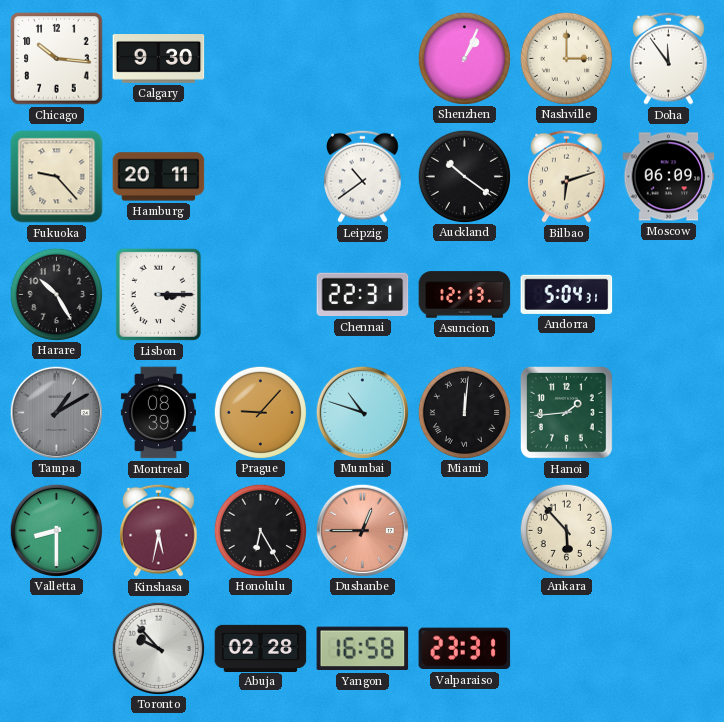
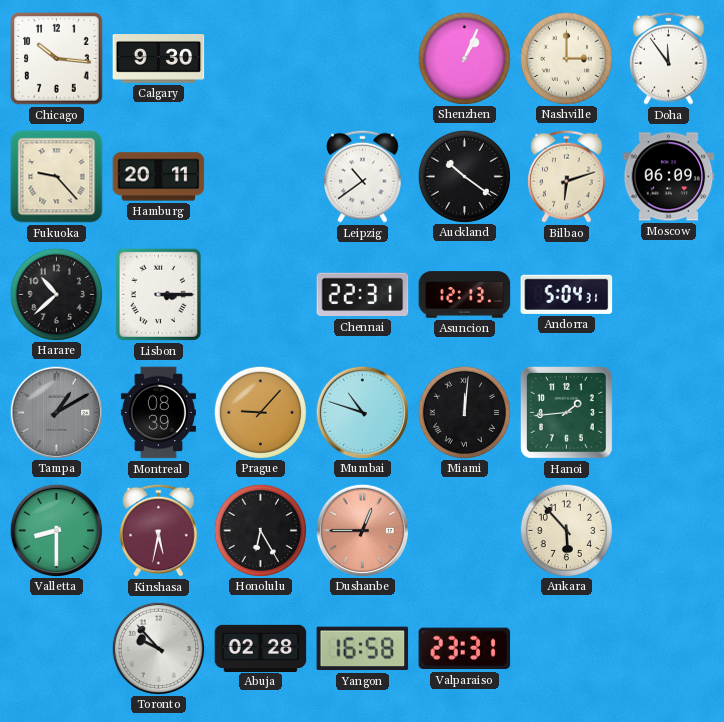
Harare: 10:25 -> 10:38 (56, 294)
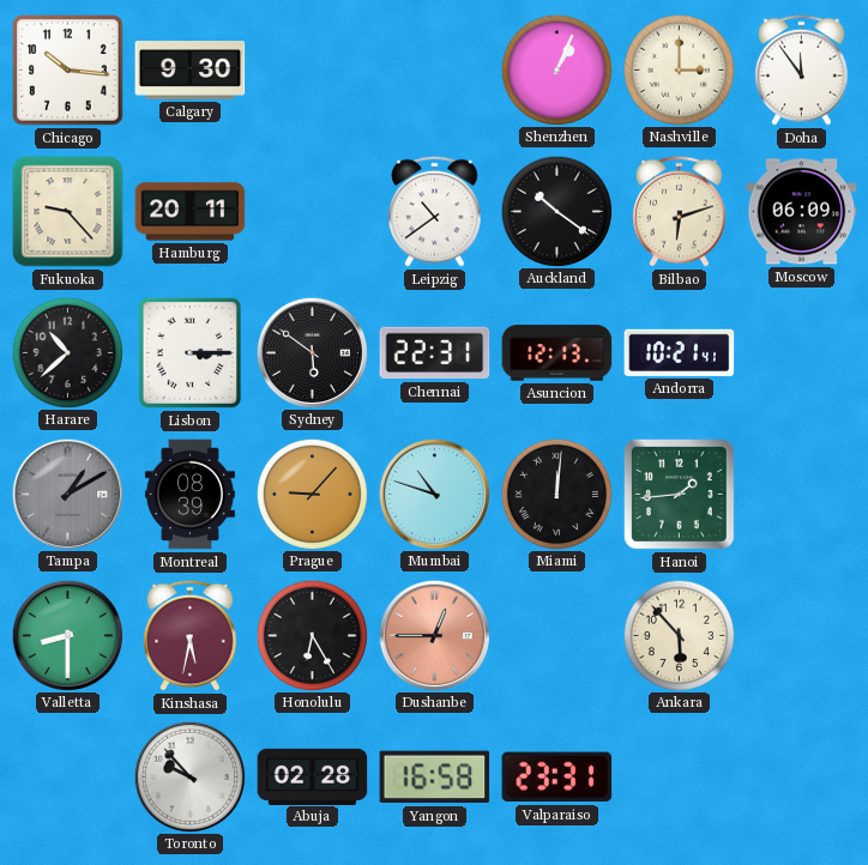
Sydney: none -> 5:51 (312, 352)
Andorra: 5:04 -> 10:21 (680, 352)
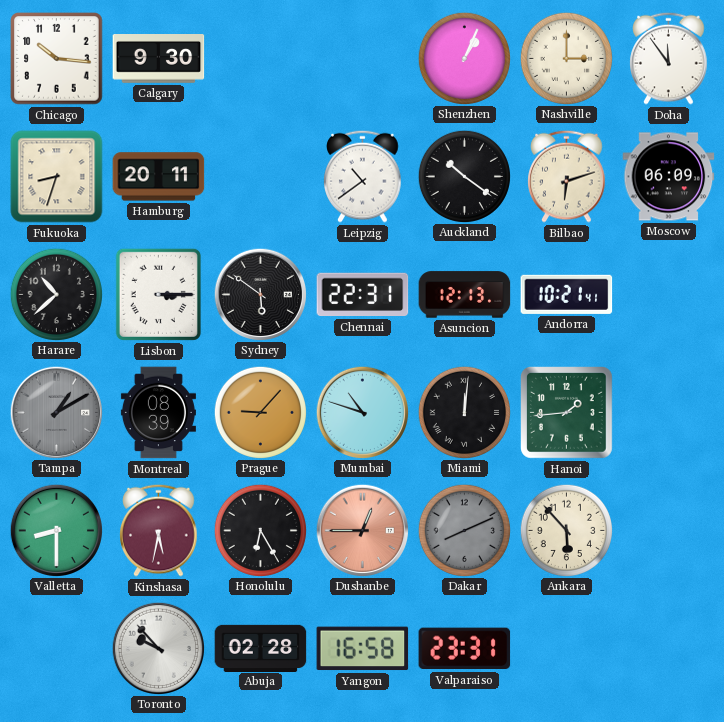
Fukuoka: 9:23 -> 8:33 (57, 177)
Dakar: none -> 8:11 (464, 530)
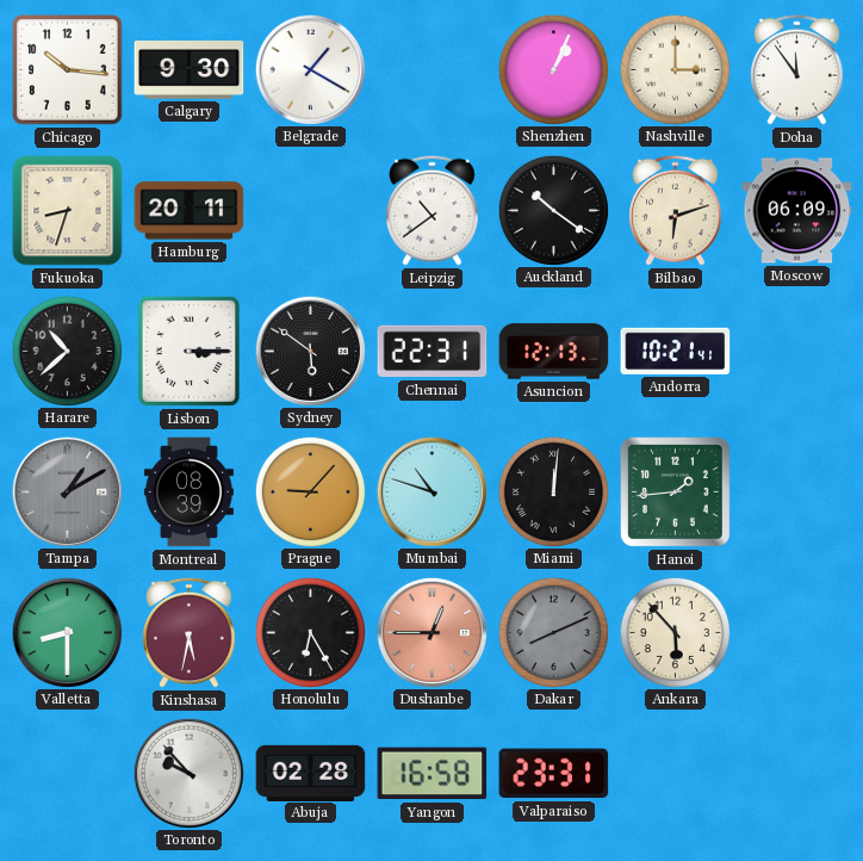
Belgrade: none -> 1:20 (310, 69)
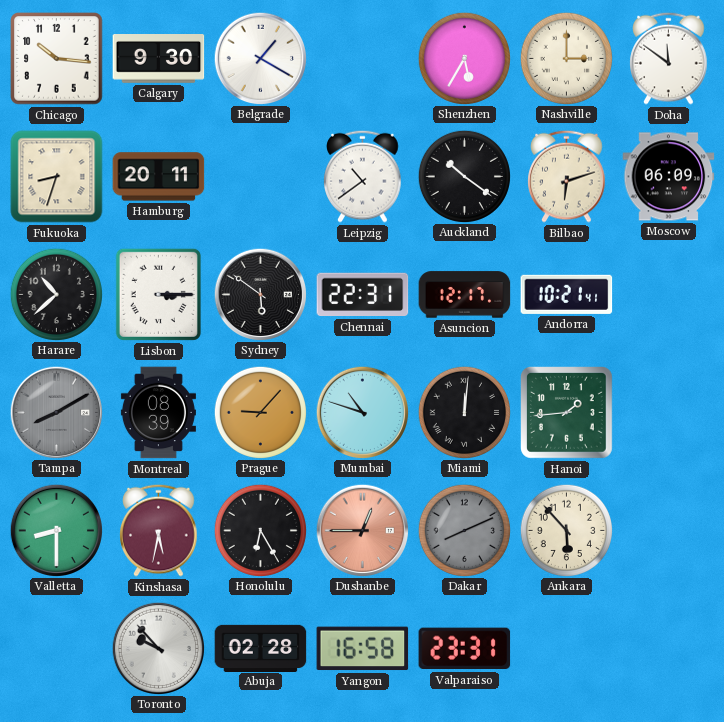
Shenzhen: 1:04 -> 5:35 (464, 58)
Doha: 11:54 -> 11:51 (669, 58)
Asuncion: 12:13 -> 12:17 (465, 295)
Tampa: 1:10 -> 8:10 (56, 412)
